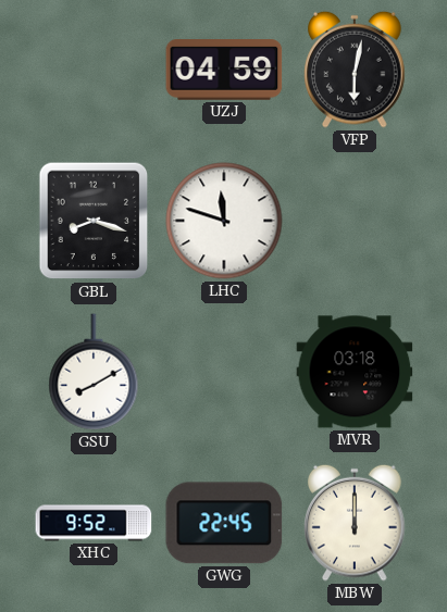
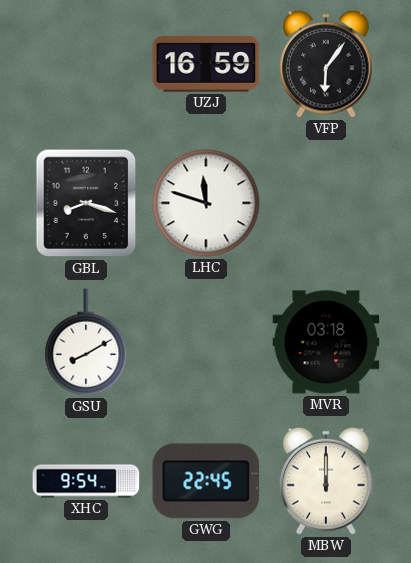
UZJ: 04:59 -> 16:59 (206, 65)
VFP: 6:02 -> 6:06 (326, 64)
XHC: 9:52 -> 9:54 (86, 481)
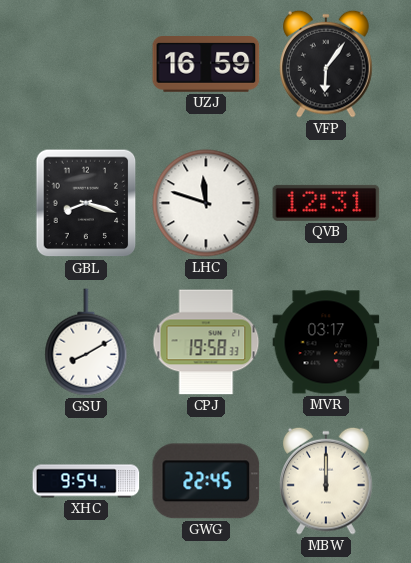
QVB: none -> 12:31 (326, 203)
CPJ: none -> 19:58 (206, 342)
MVR: 03:18 -> 03:17 (326, 342)
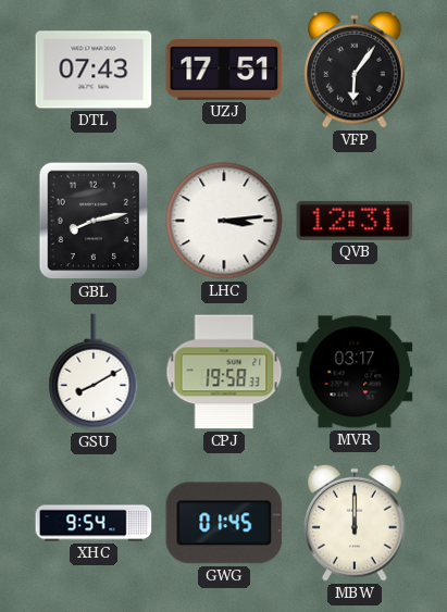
DTL: none -> 07:43 (94, 70)
UZJ: 16:59 -> 17:51 (224, 71)
GBL: 8:18 -> 8:13 (94, 221)
LHC: 11:48 -> 3:14 (224, 221)
GWG: 22:45 -> 01:45 (224, 523)
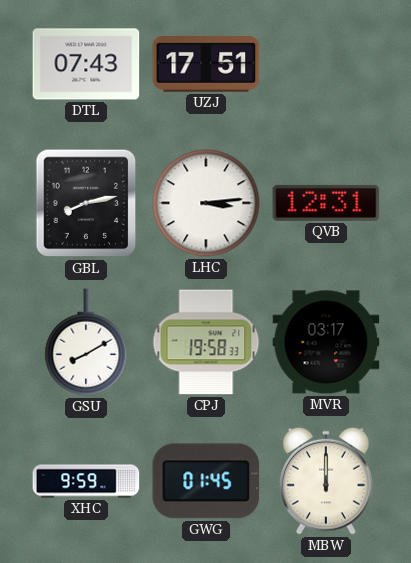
VFP: 6:06 -> none (355, 70)
XHC: 9:54 -> 9:59 (86, 481)
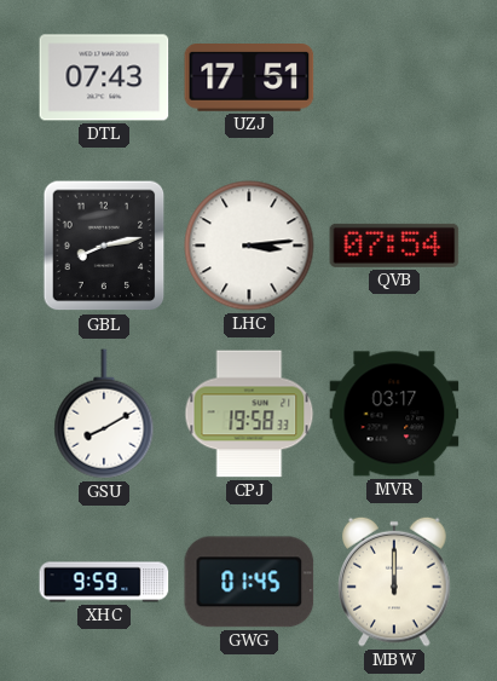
QVB: 12:31 -> 07:54 (394, 246)
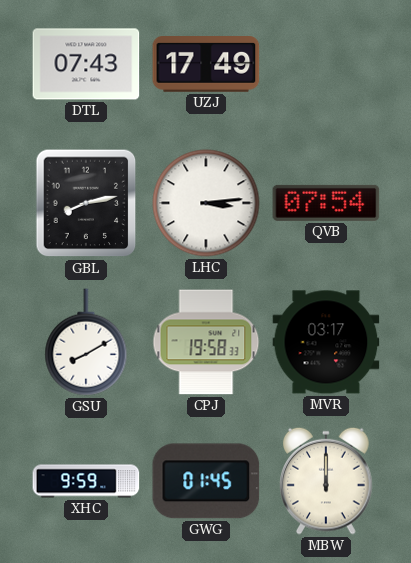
UZJ: 17:51 -> 17:49 (206, 65)
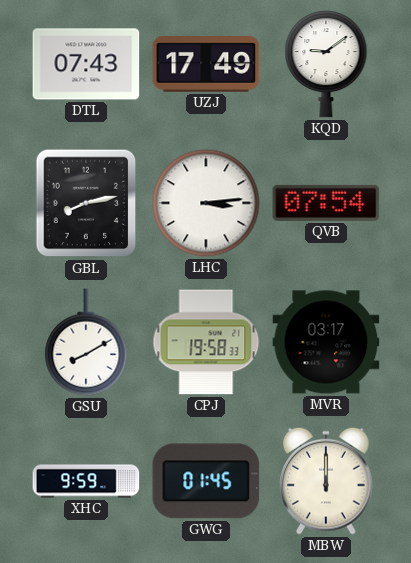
KQD: none -> 9:09 (326, 65)
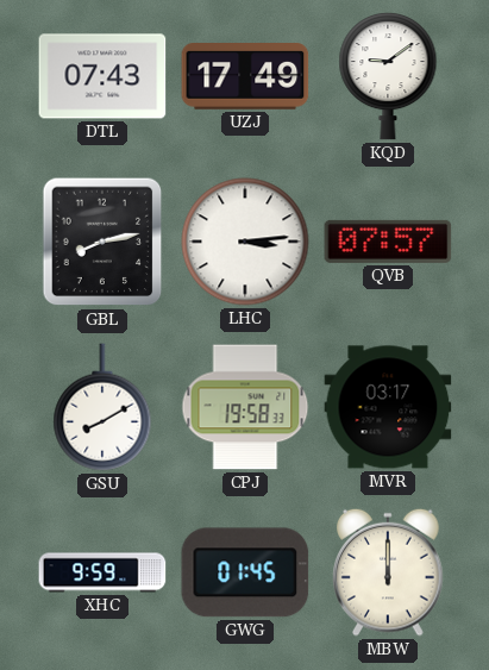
QVB: 07:54 -> 07:57 (388, 242)
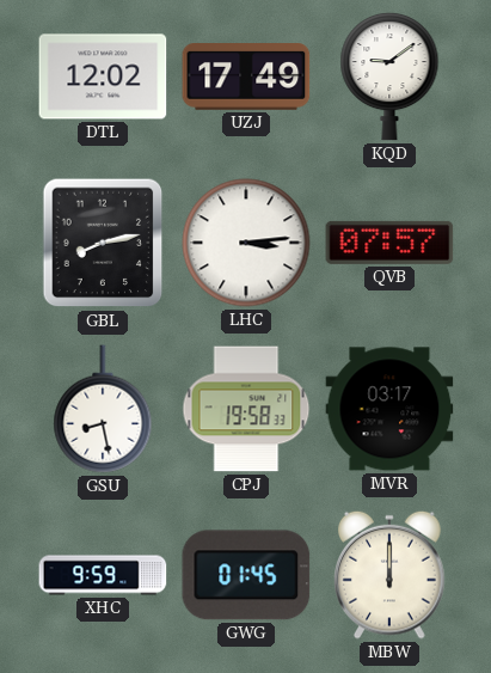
DTL: 07:43 -> 12:02 (103, 77)
GSU: 8:10 -> 8:28 (103, 409)
